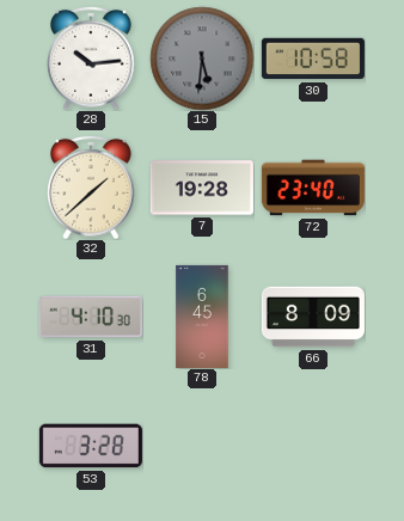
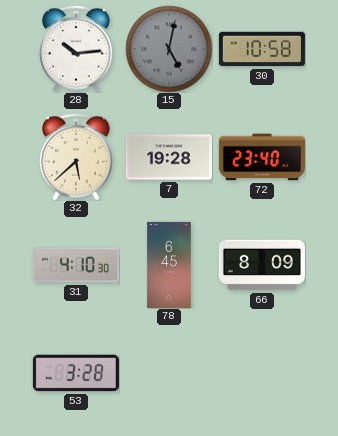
15: 5:31 -> 5:02 (169, 49)
32: 1:38 -> 5:38 (76, 157)
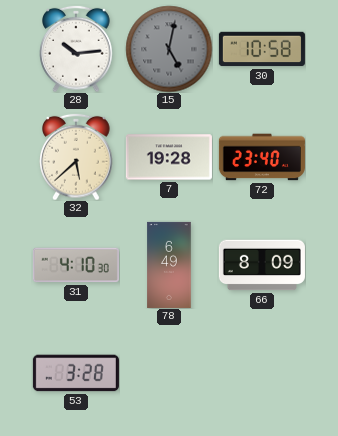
78: 6:45 -> 6:49 (169, 265)
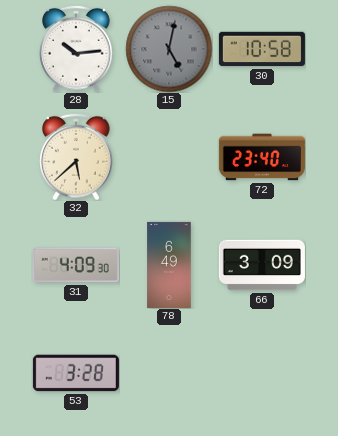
7: 19:28 -> none (169, 157)
31: 4:10 -> 4:09 (76, 265)
66: 8:09 -> 3:09 (262, 265)
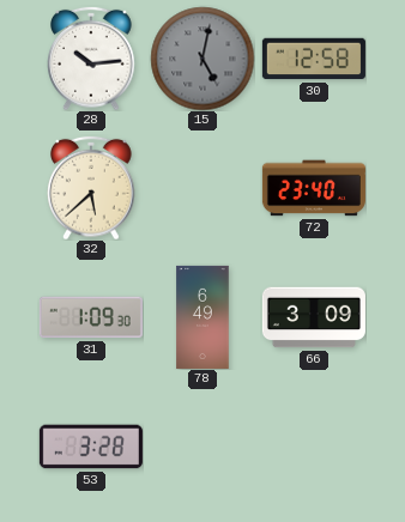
30: 10:58 -> 12:58 (314, 59)
31: 4:09 -> 1:09 (91, 317)
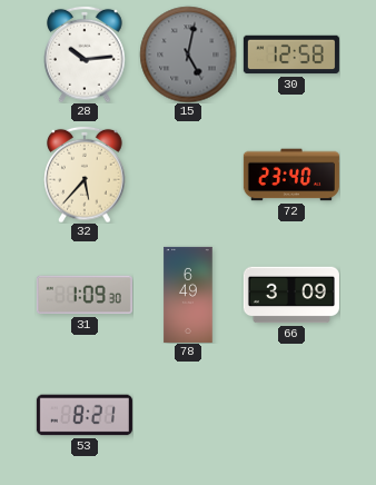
32: 5:38 -> 5:37 (85, 175)
53: 3:28 -> 8:21 (85, 415)
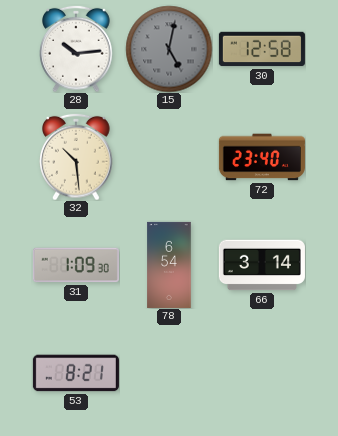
32: 5:37 -> 10:29 (76, 157)
78: 6:49 -> 6:54 (169, 265)
66: 3:09 -> 3:14 (262, 265)
